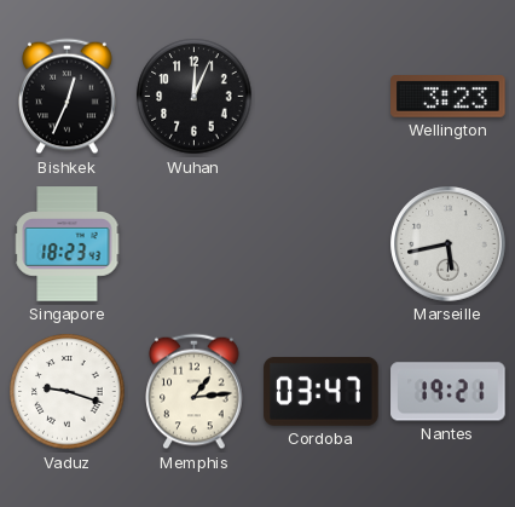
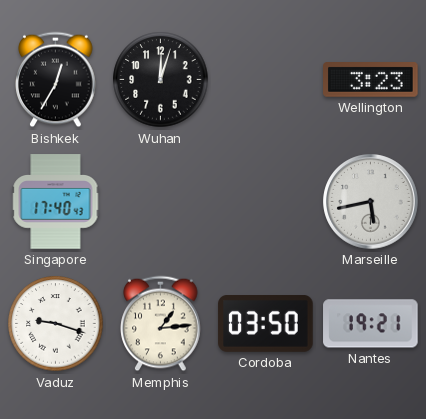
Bishkek: 12:34 -> 12:35 (56, 80)
Wuhan: 12:04 -> 12:03 (161, 80)
Singapore: 18:23 -> 17:40 (56, 202)
Cordoba: 03:47 -> 03:50 (266, 324)
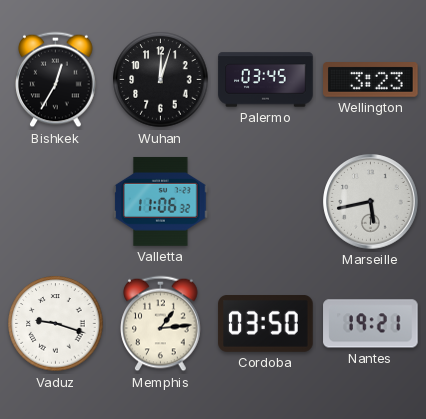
Palermo: none -> 03:45 (266, 80)
Singapore: 17:40 -> none (56, 202)
Valletta: none -> 11:06 (161, 201)
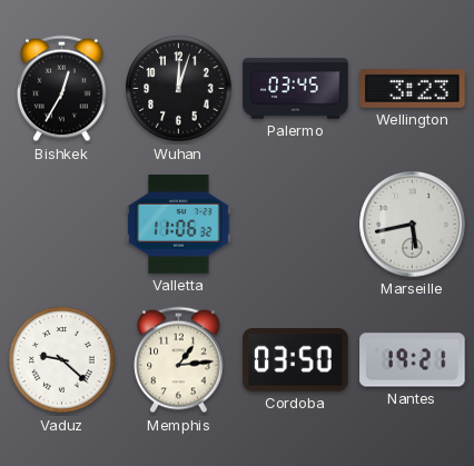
Vaduz: 9:18 -> 9:22 (62, 360)
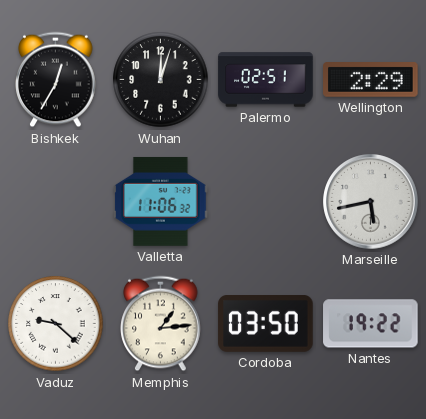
Palermo: 03:45 -> 02:51 (266, 80)
Wellington: 3:23 -> 2:29 (371, 80)
Nantes: 19:21 -> 19:22 (371, 324)
